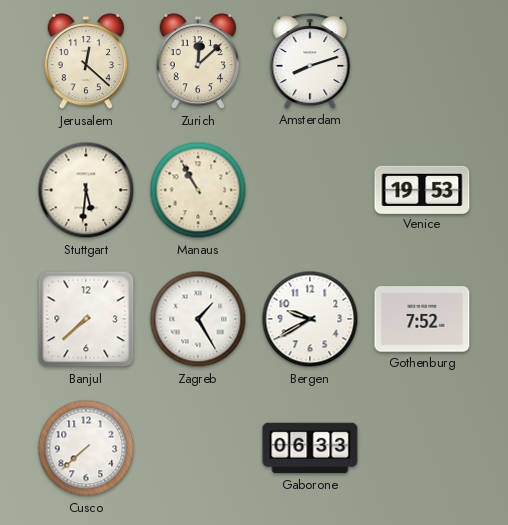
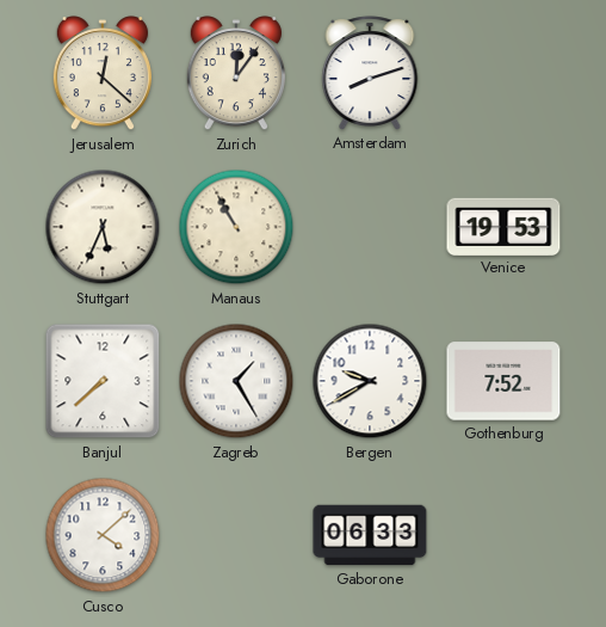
Zurich: 12:08 -> 12:06 (236, 74)
Stuttgart: 5:31 -> 5:34 (103, 227)
Cusco: 7:38 -> 4:08 (103, 535)
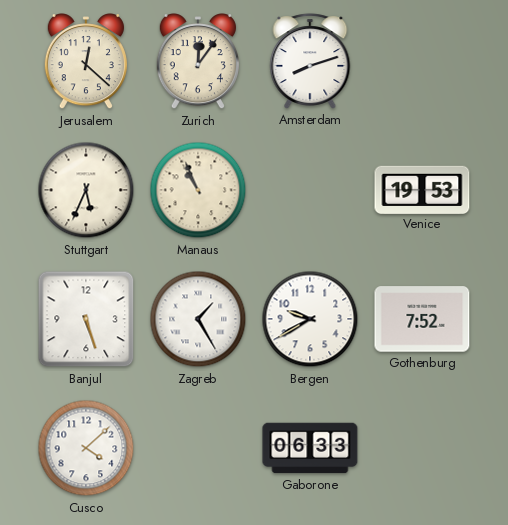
Manaus: 10:55 -> 10:56 (198, 190)
Banjul: 7:38 -> 5:27 (86, 319)
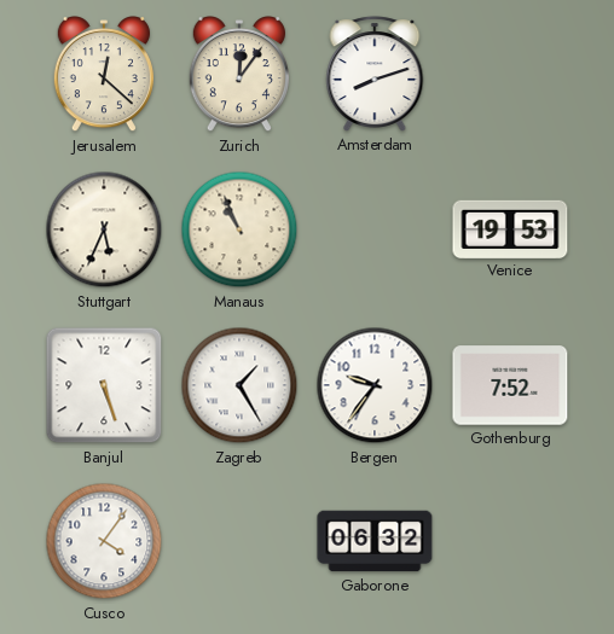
Bergen: 9:40 -> 9:36 (375, 385)
Cusco: 4:08 -> 4:06 (104, 541)
Gaborone: 06:33 -> 06:32 (375, 541)
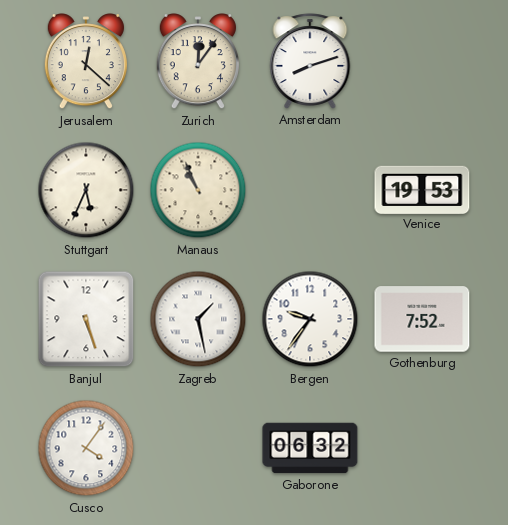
Zagreb: 1:25 -> 1:28 (198, 319)
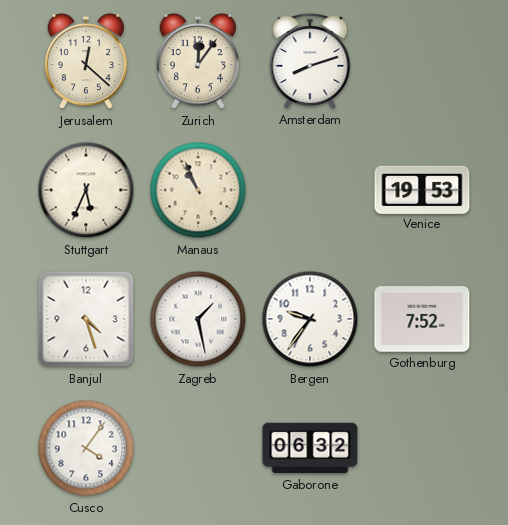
Banjul: 5:27 -> 4:27 (86, 319)
